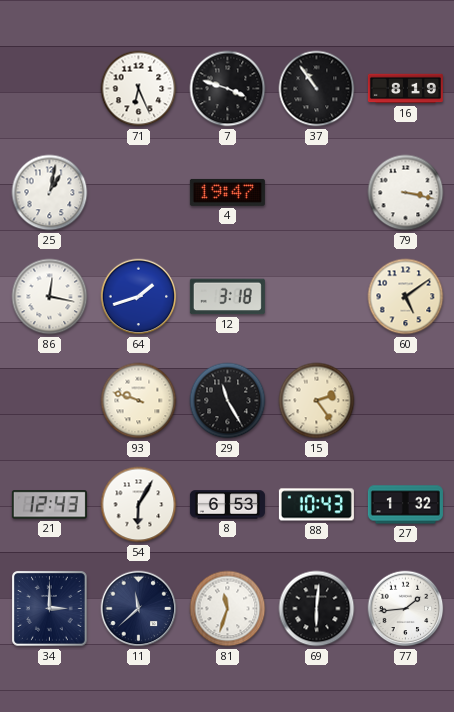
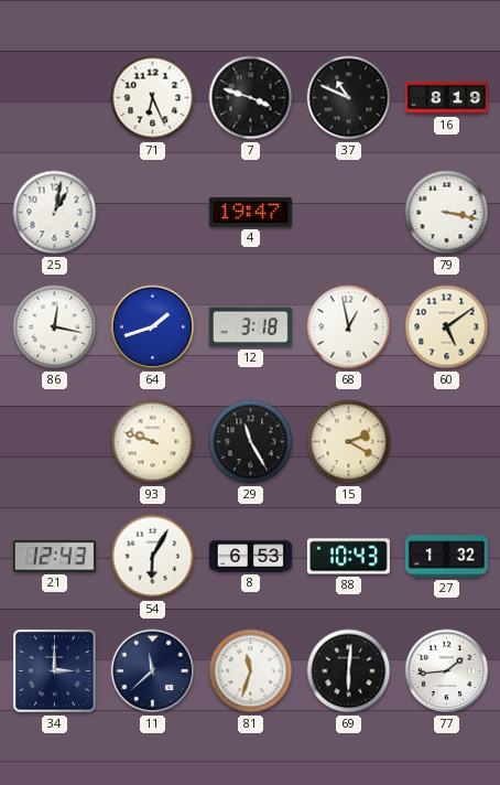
37: 10:54 -> 10:49 (349, 98)
68: none -> 12:58 (349, 327)
15: 2:24 -> 2:20 (349, 442)
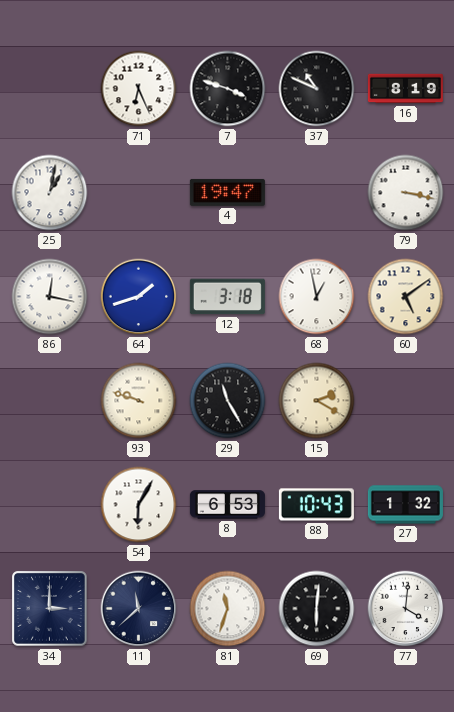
21: 12:43 -> none (54, 557)
77: 1:44 -> 4:01 (406, 609)
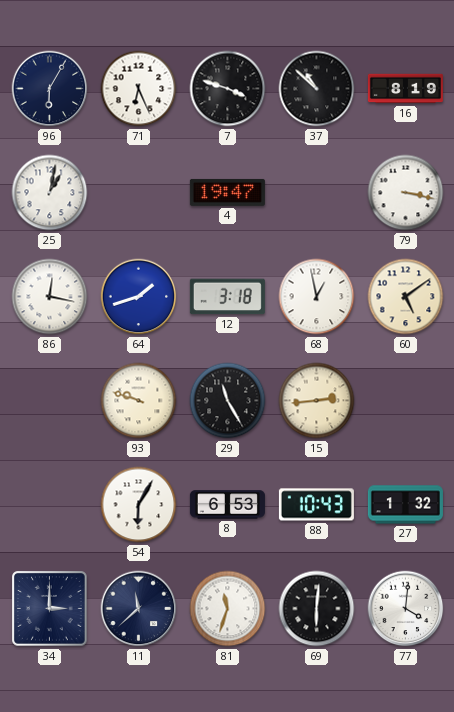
96: none -> 6:05 (50, 89)
37: 10:49 -> 10:52 (317, 89)
15: 2:20 -> 2:44 (317, 401)
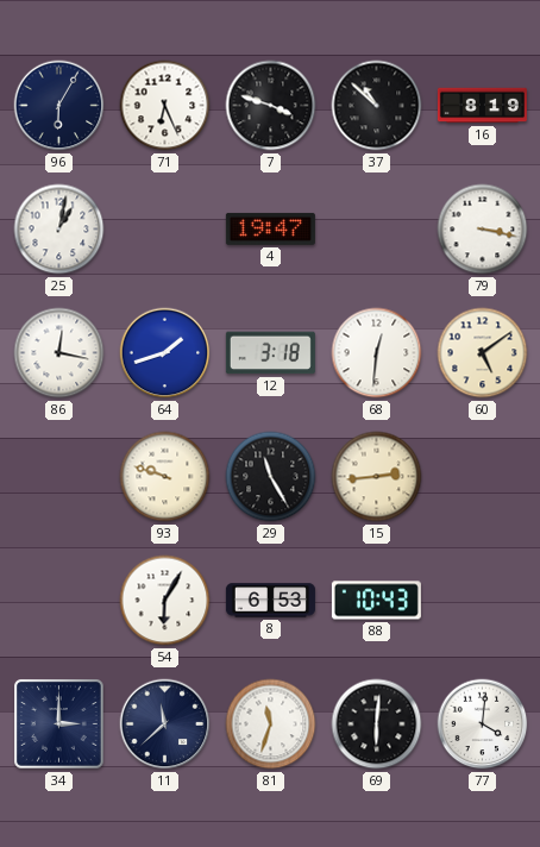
68: 12:58 -> 12:31 (377, 353)
27: 1:32 -> none (405, 505)
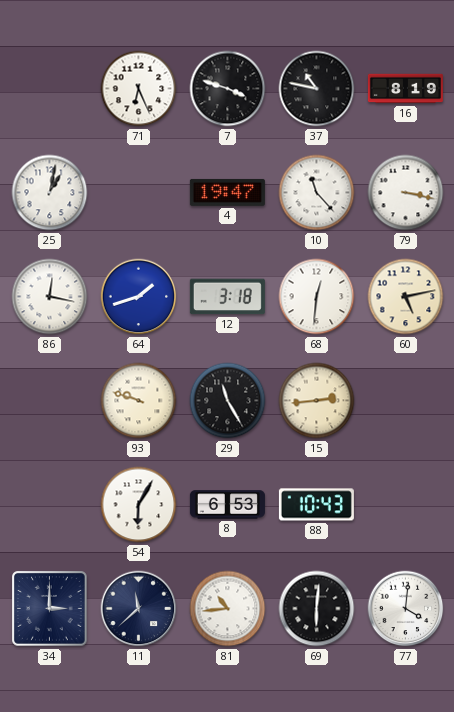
96: 6:05 -> none (59, 106)
37: 10:52 -> 10:47 (317, 89)
10: none -> 11:23 (317, 193)
60: 5:09 -> 5:13 (406, 297)
81: 11:33 -> 10:44 (228, 609)
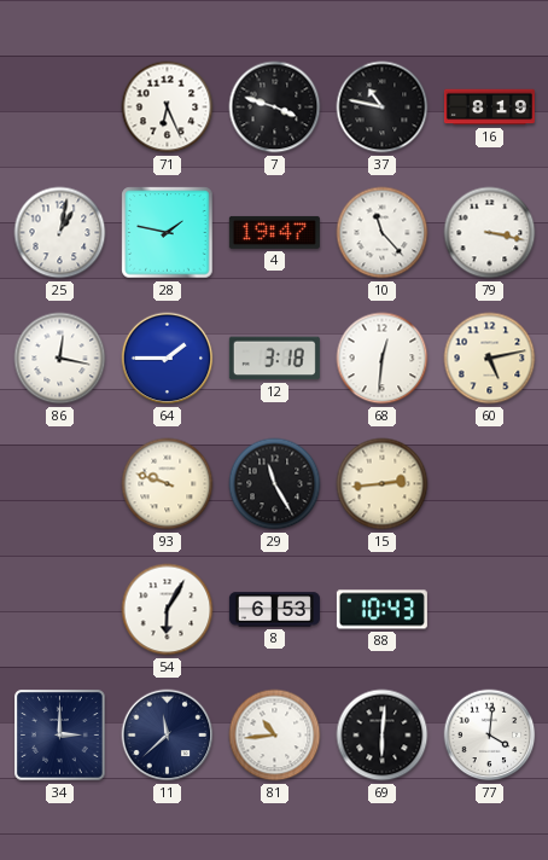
28: none -> 1:47 (168, 233)
64: 1:42 -> 1:45 (168, 359)
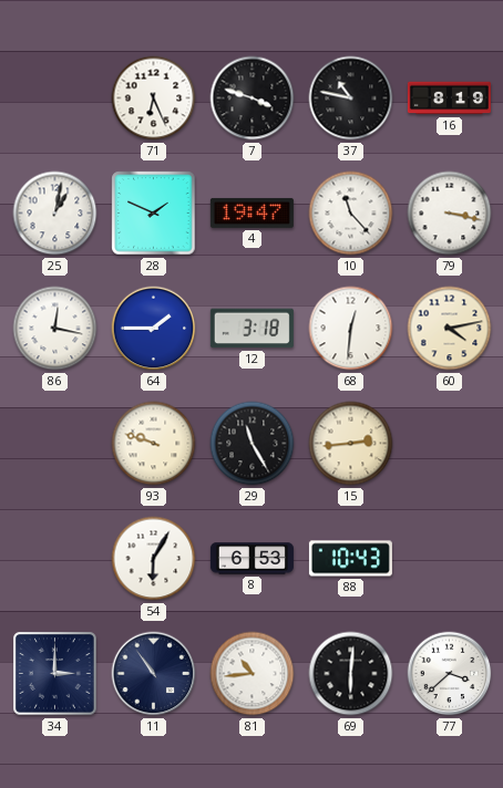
28: 1:47 -> 1:49 (154, 214)
60: 5:13 -> 4:13 (450, 329)
11: 11:38 -> 10:54 (154, 674)
77: 4:01 -> 3:38 (450, 674)
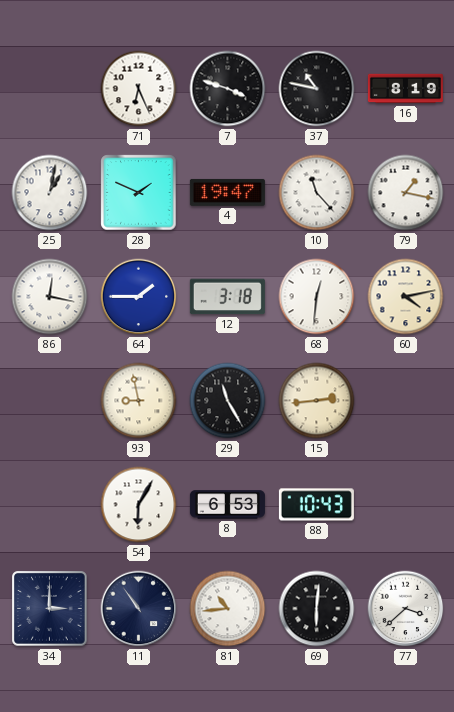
79: 3:17 -> 1:17 (406, 193)
93: 9:48 -> 8:58 (139, 401)
